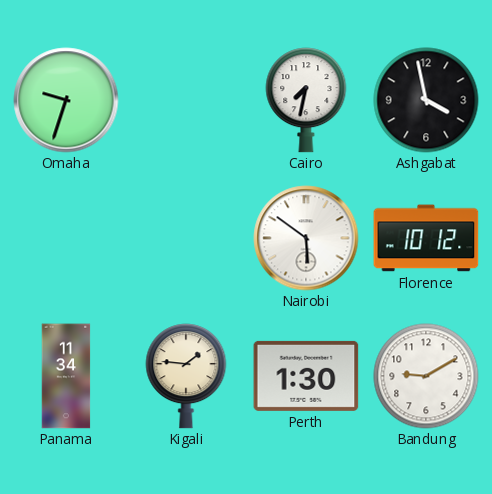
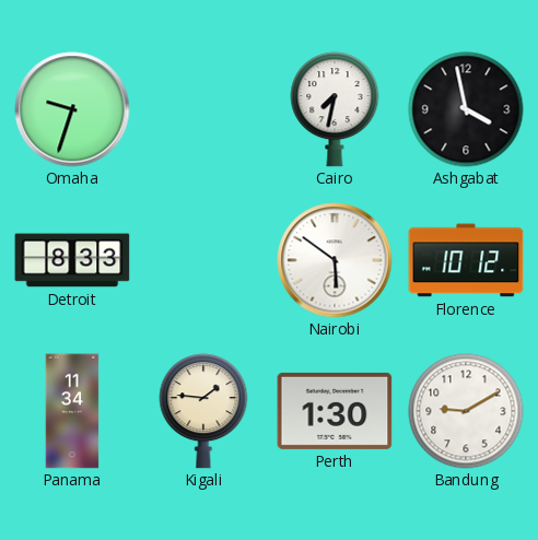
Detroit: none -> 8:33 (72, 260)
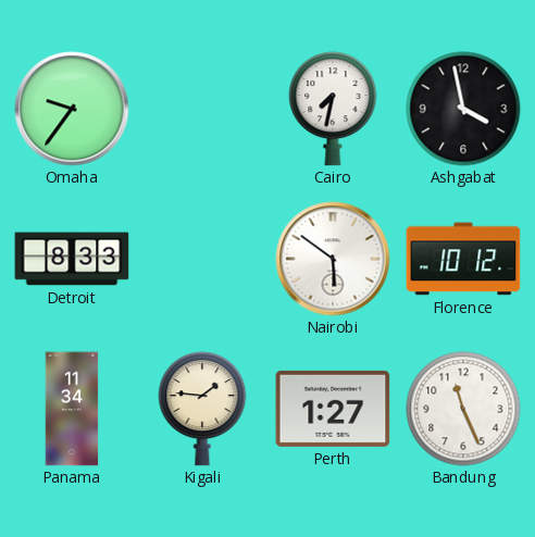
Omaha: 9:33 -> 9:36 (72, 109)
Perth: 1:30 -> 1:27 (333, 409)
Bandung: 9:10 -> 11:26 (463, 409)
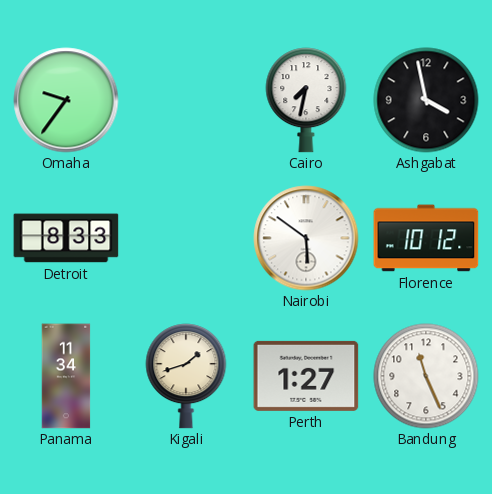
Kigali: 1:46 -> 1:42 (186, 376)
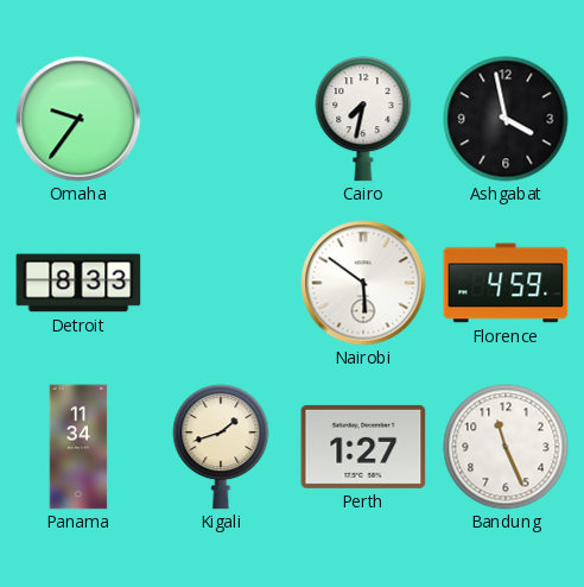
Florence: 10:12 -> 4:59 (506, 283)
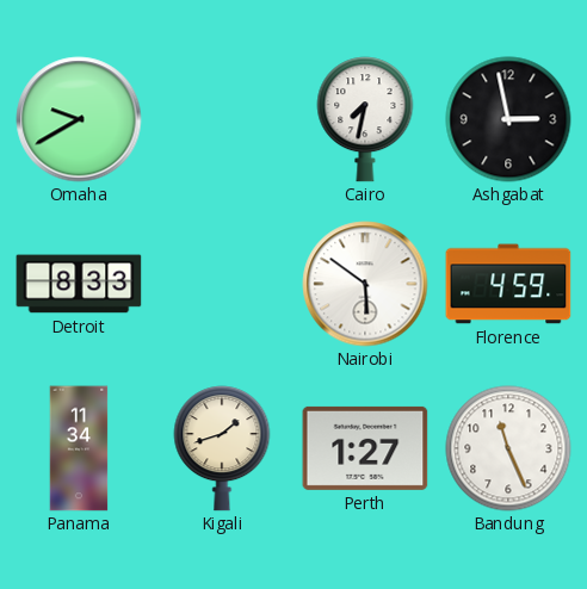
Omaha: 9:36 -> 9:40 (79, 119)
Ashgabat: 3:58 -> 2:58 (508, 119)
